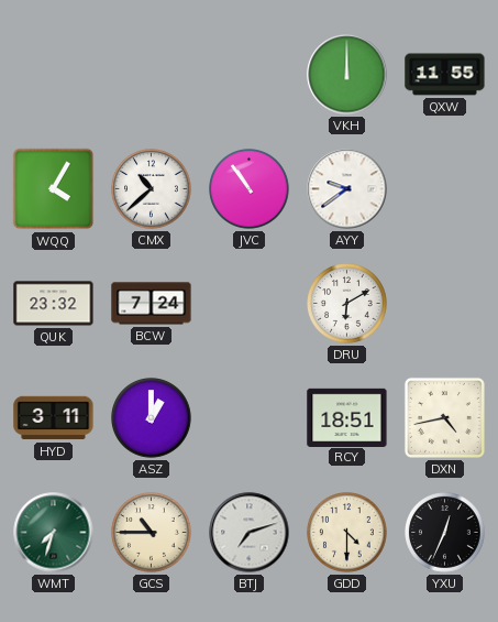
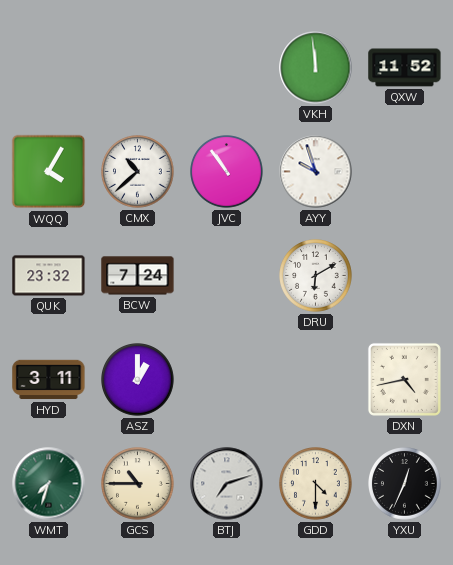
VKH: 12:00 -> 11:59 (316, 68)
QXW: 11:55 -> 11:52 (405, 68)
AYY: 9:39 -> 9:57 (316, 172)
RCY: 18:51 -> none (347, 417)
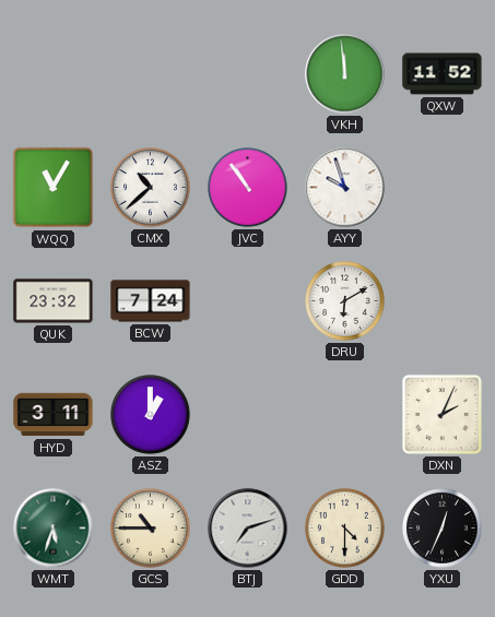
WQQ: 4:05 -> 11:05 (54, 188)
DXN: 4:43 -> 2:04 (441, 414)
WMT: 7:33 -> 5:33 (54, 529)
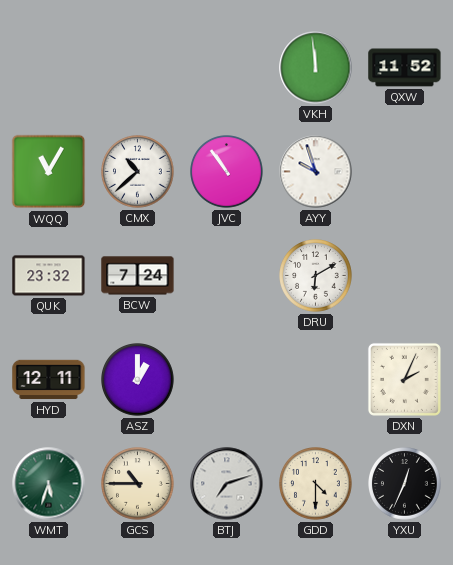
HYD: 3:11 -> 12:11 (49, 380)
